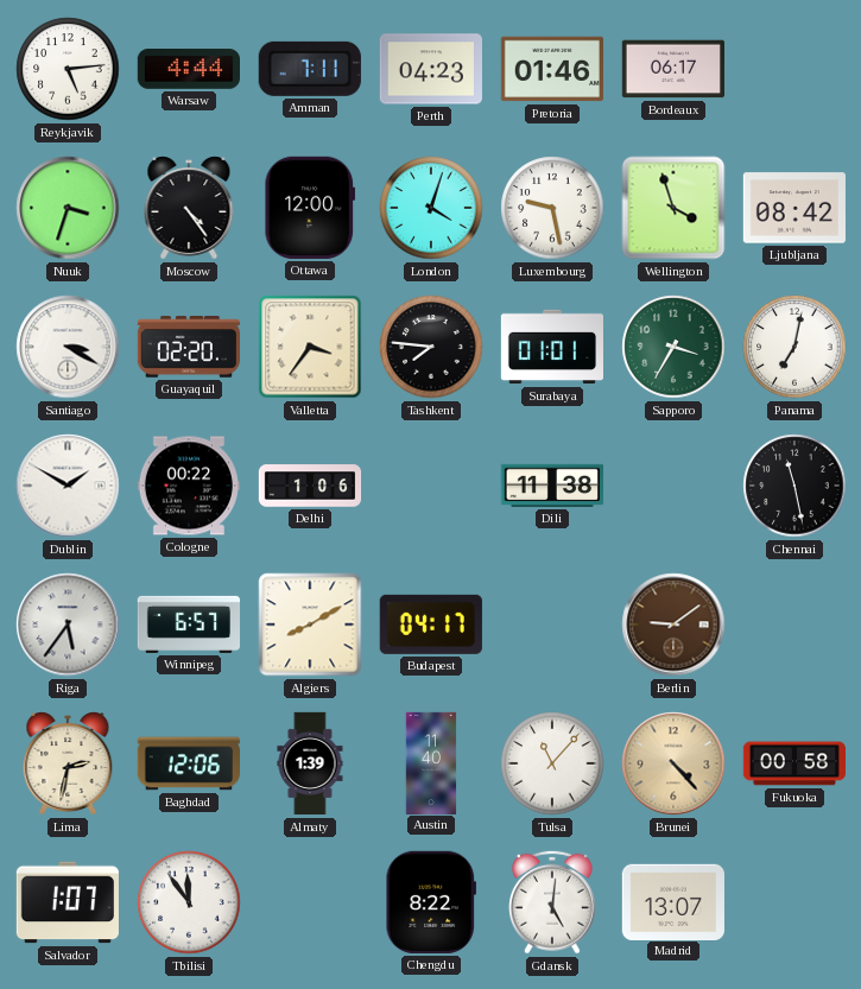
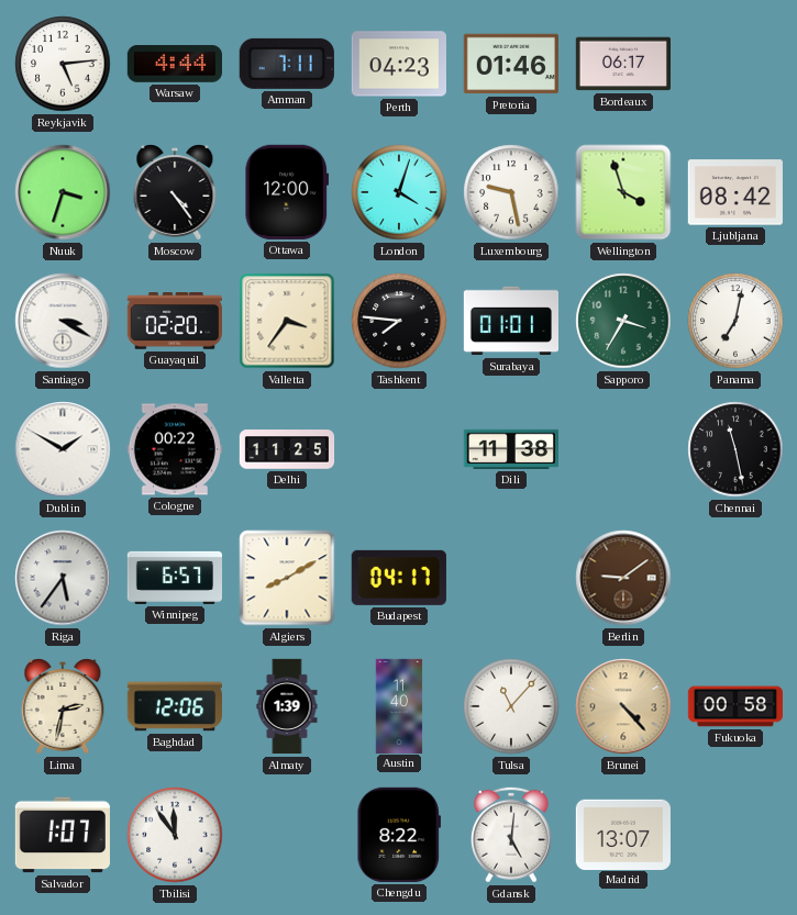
Delhi: 1:06 -> 11:25 (287, 449)
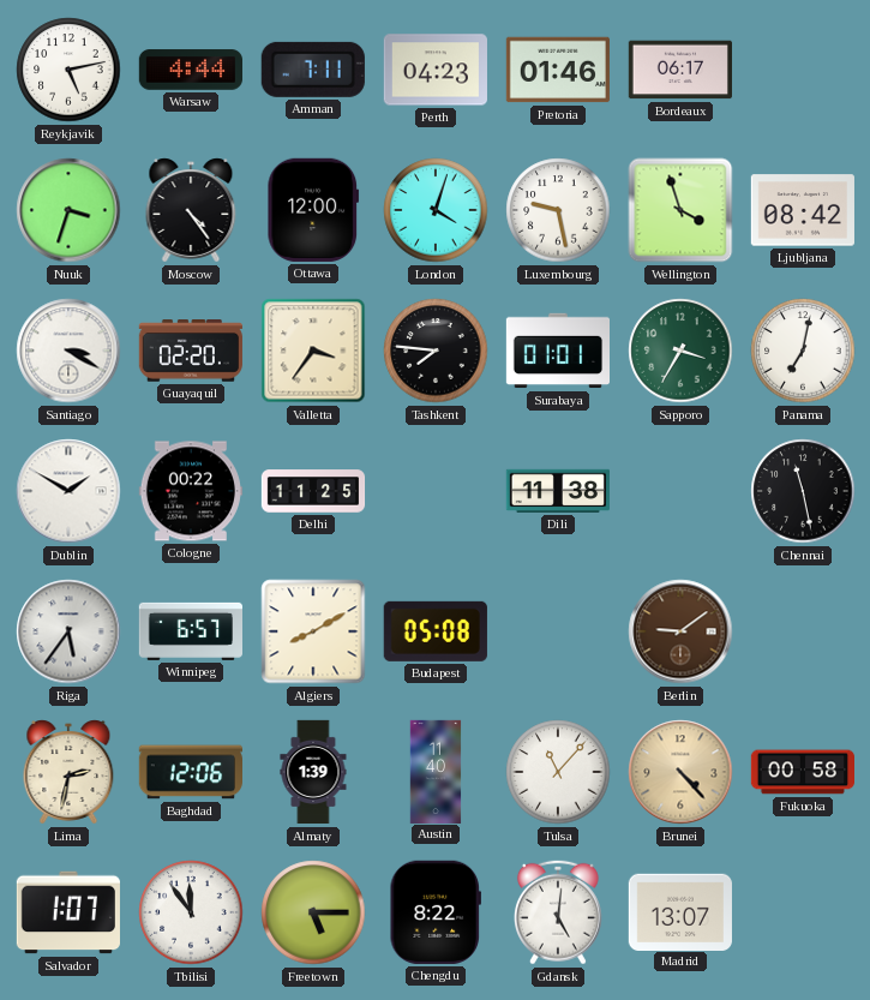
Reykjavik: 5:14 -> 5:13 (68, 70)
Budapest: 04:17 -> 05:08 (436, 631)
Freetown: none -> 5:15 (313, 912)
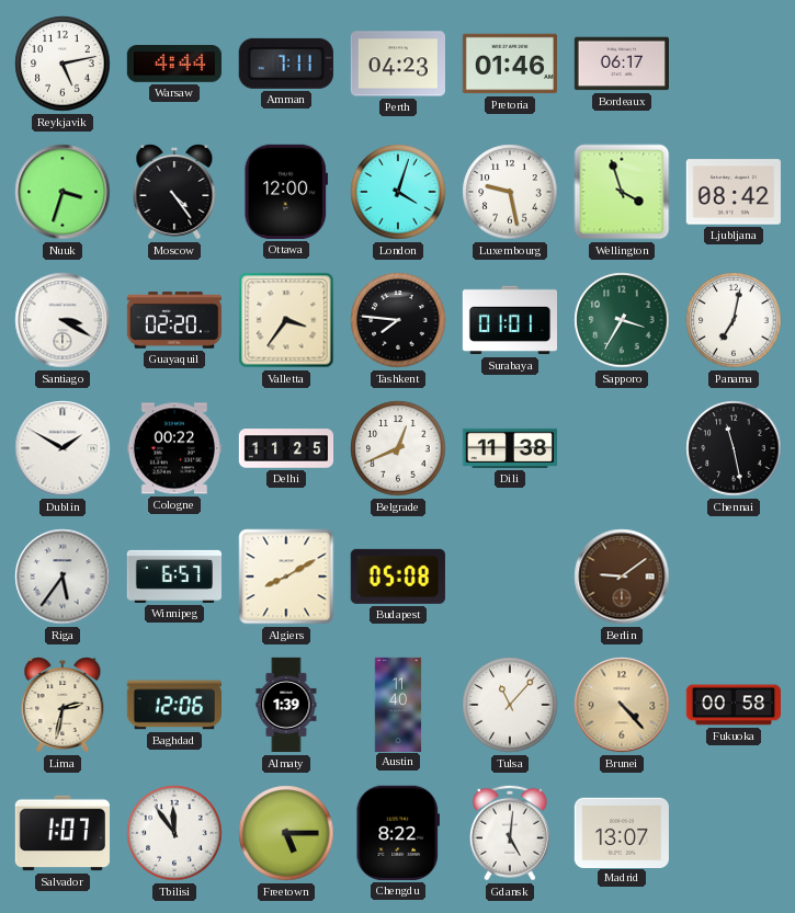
Belgrade: none -> 12:41 (398, 448)
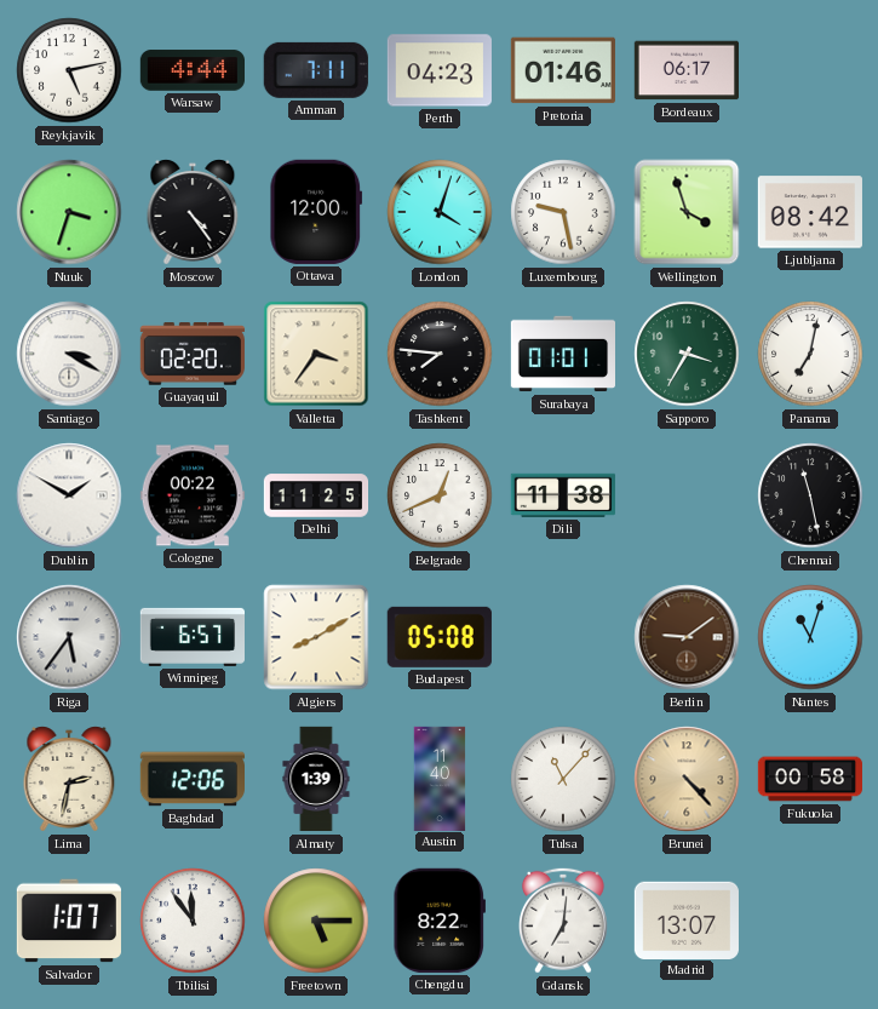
Nantes: none -> 11:03 (810, 637)
Gdansk: 5:01 -> 7:01 (563, 921)
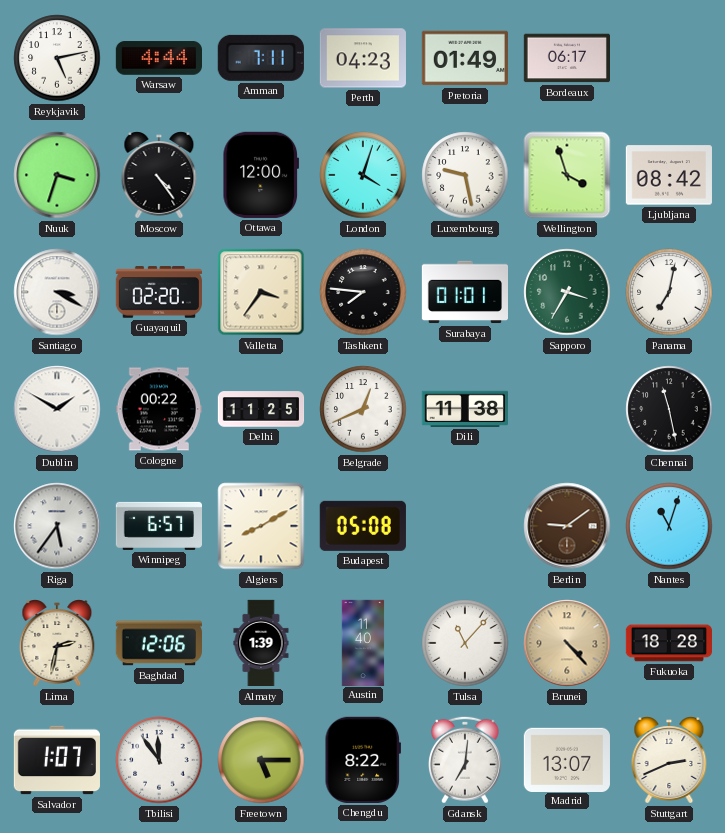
Pretoria: 01:46 -> 01:49 (465, 58)
Fukuoka: 00:58 -> 18:28 (668, 643)
Stuttgart: none -> 2:41 (669, 760)
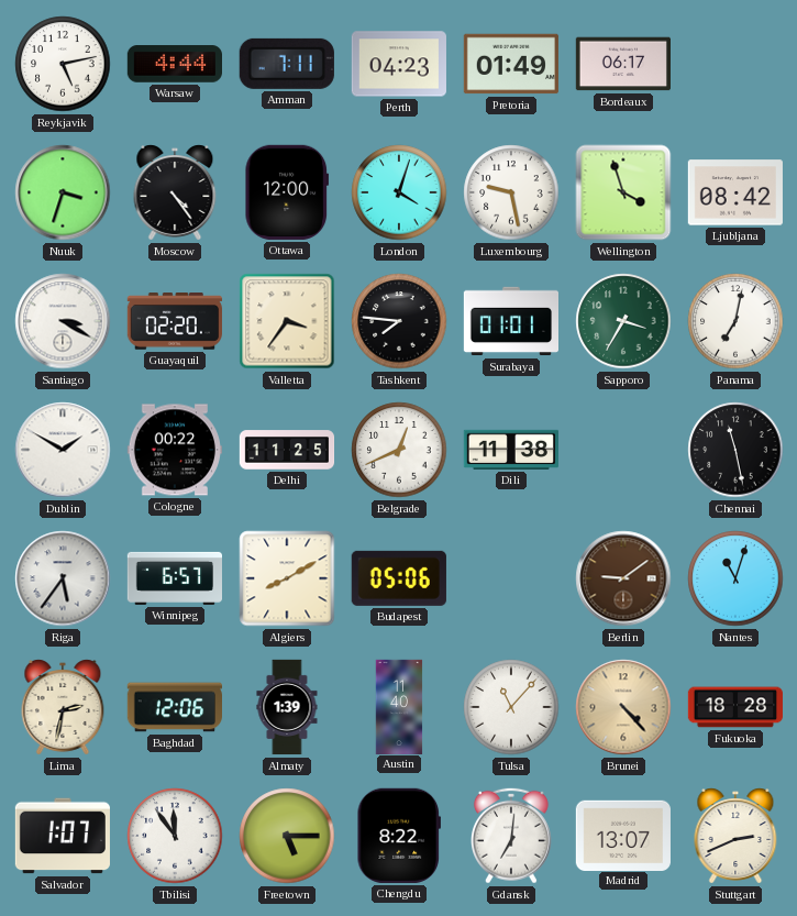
Budapest: 05:08 -> 05:06 (399, 578)
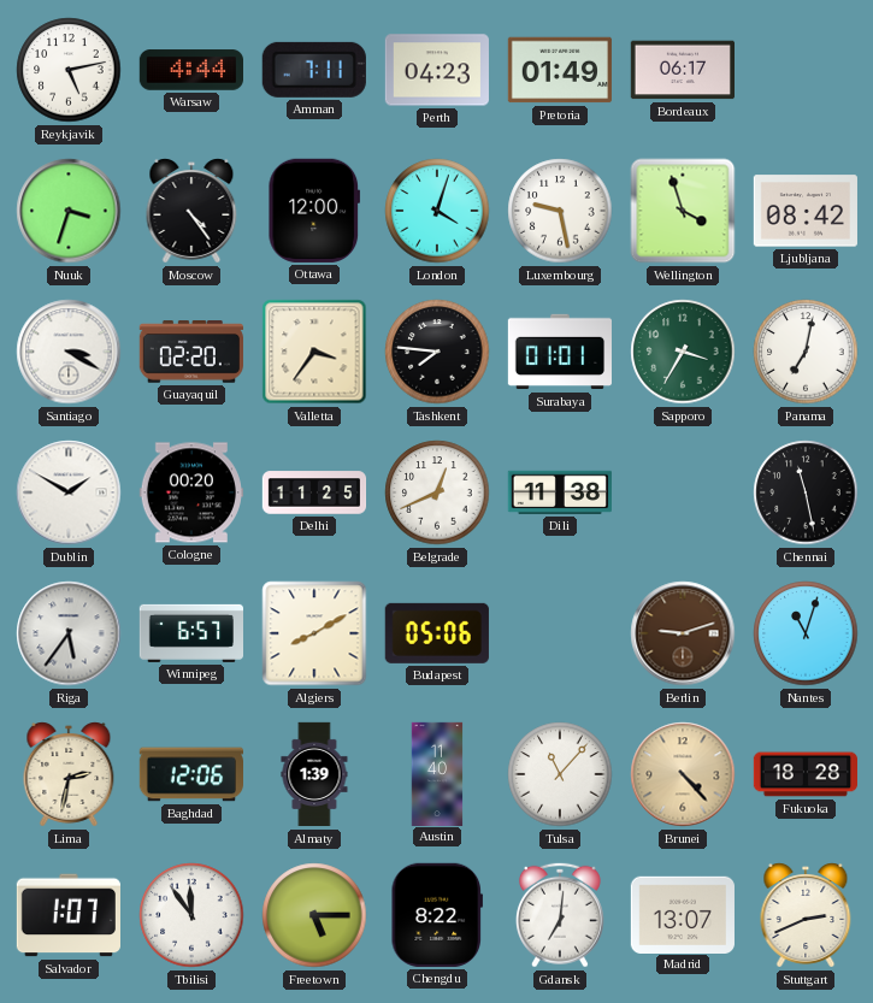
Cologne: 00:22 -> 00:20 (190, 492)
Berlin: 9:09 -> 9:12 (683, 633)
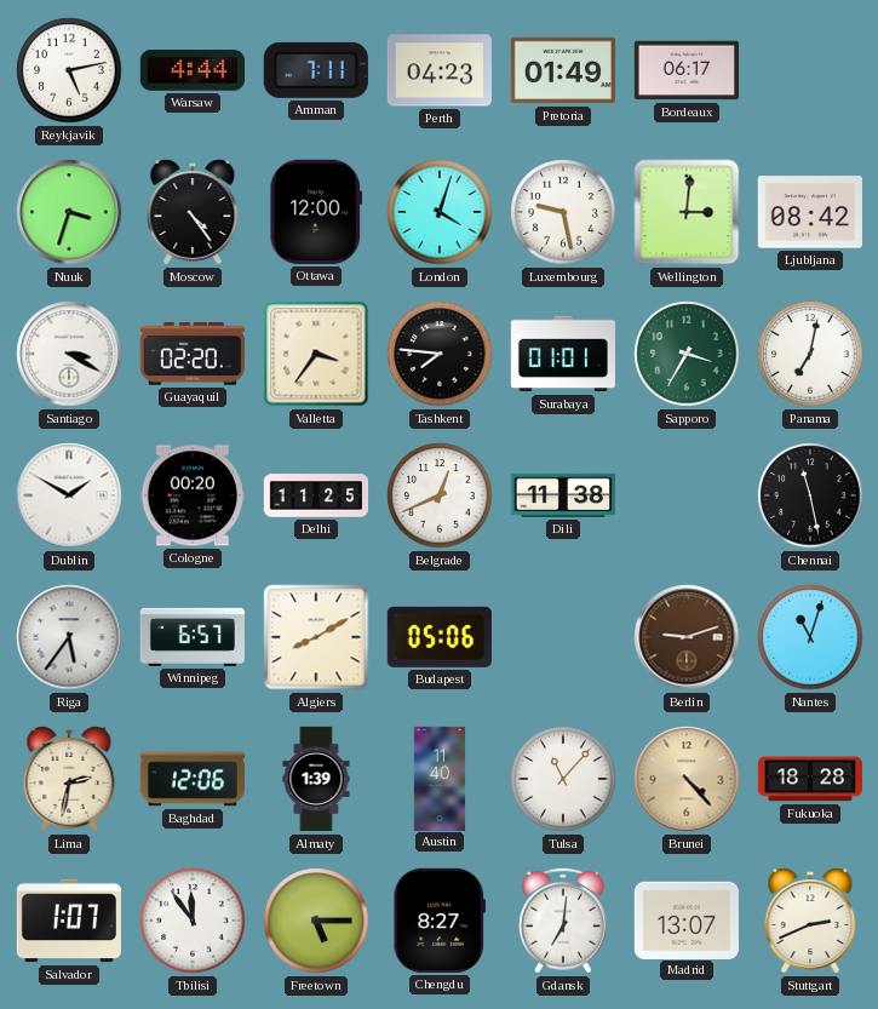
Wellington: 3:57 -> 3:01 (687, 212)
Chengdu: 8:22 -> 8:27 (438, 921)
